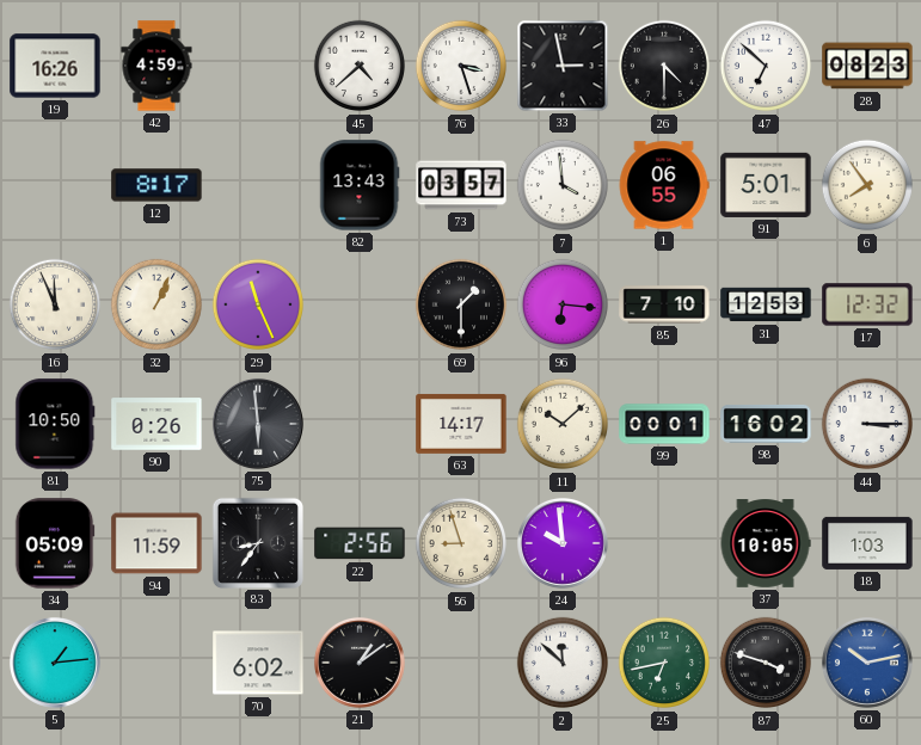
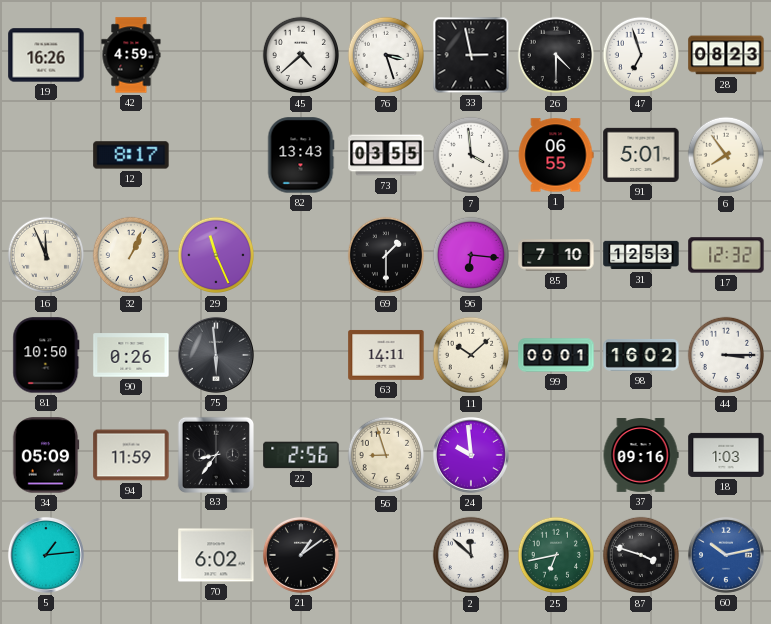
47: 6:52 -> 6:57 (640, 55)
73: 03:57 -> 03:55 (386, 155)
63: 14:17 -> 14:11 (386, 355)
37: 10:05 -> 09:16 (641, 455)
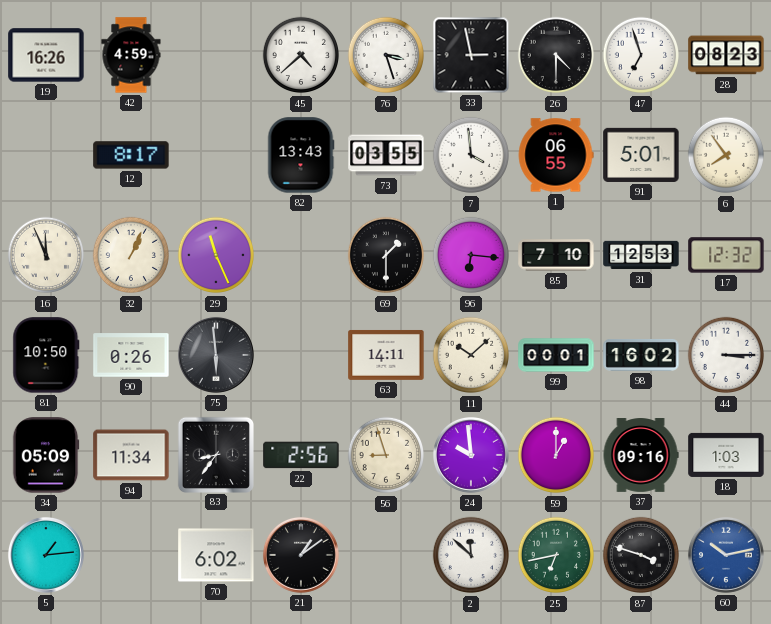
94: 11:59 -> 11:34 (131, 455)
59: none -> 1:00 (555, 455)
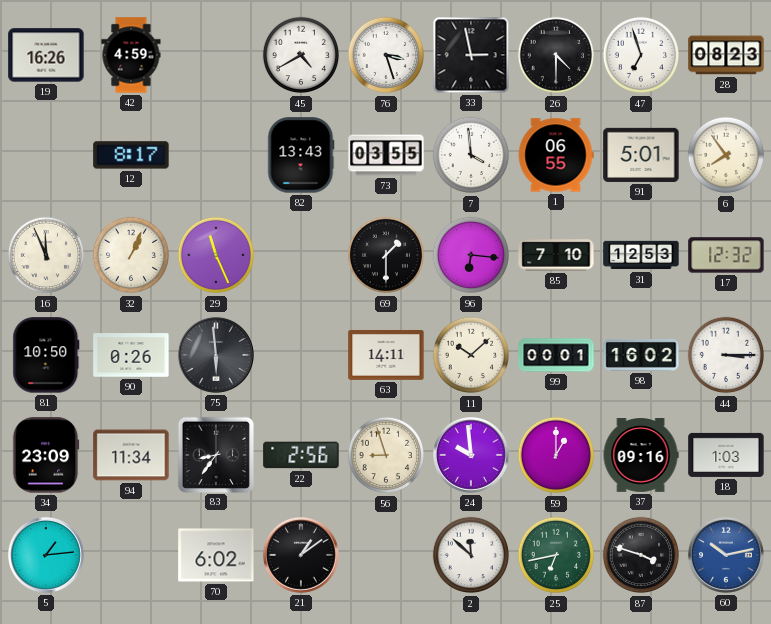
45: 4:38 -> 4:40 (300, 55)
34: 05:09 -> 23:09 (46, 455)
